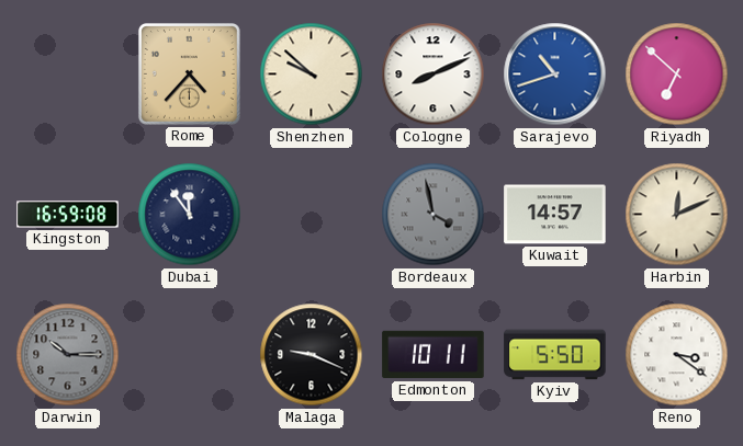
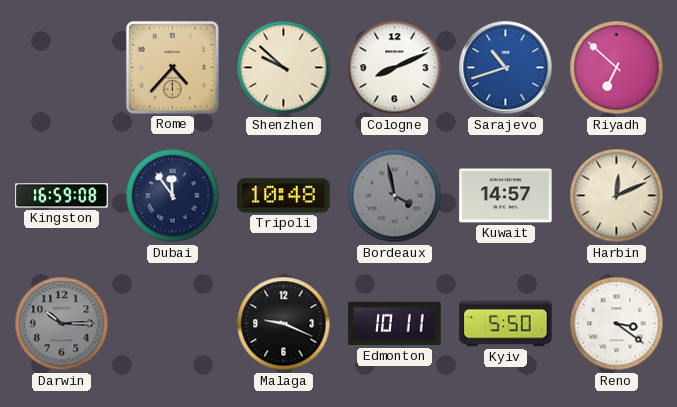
Tripoli: none -> 10:48 (284, 196)
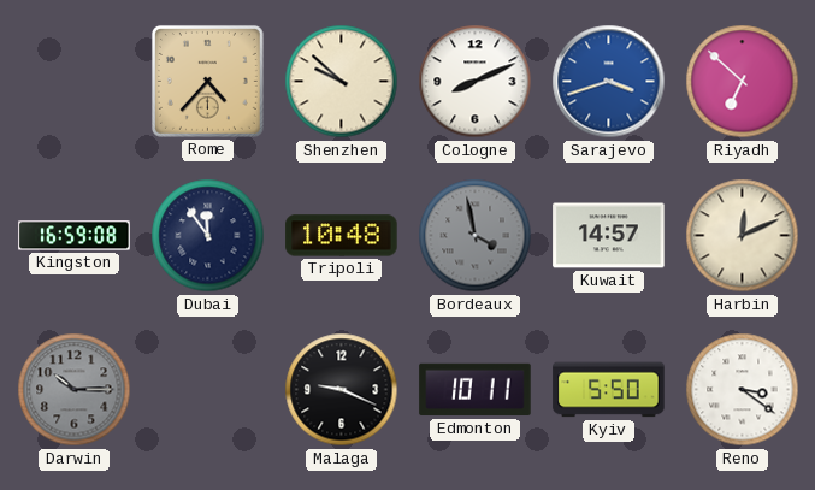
Sarajevo: 10:42 -> 3:42 (609, 82)
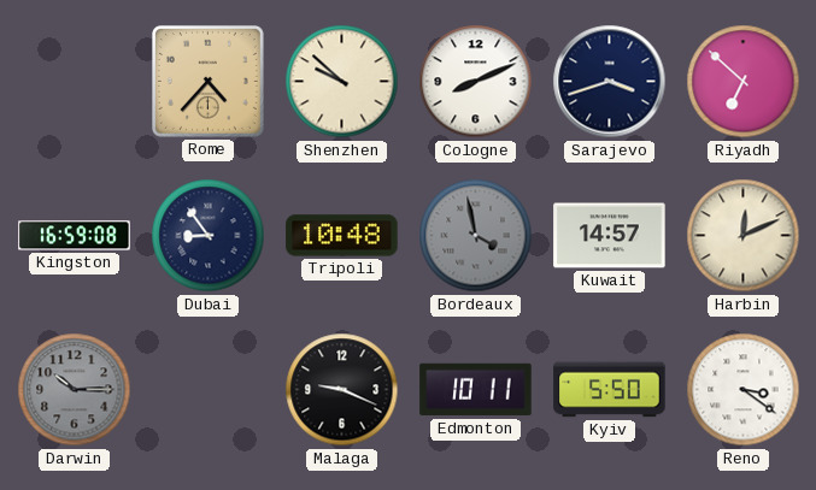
Sarajevo dial: blue -> navy (610, 82)
Dubai: 11:54 -> 8:54 (209, 236)
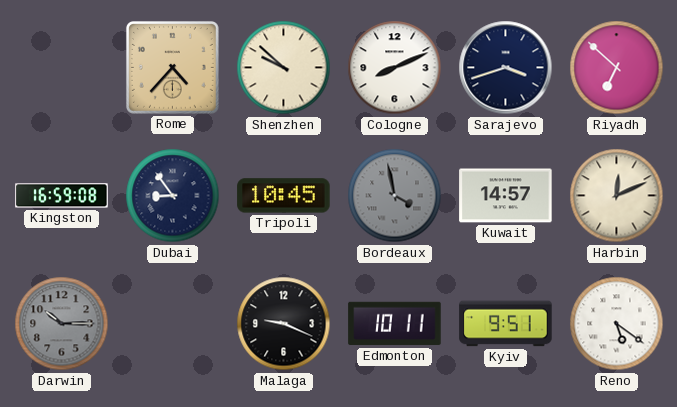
Tripoli: 10:48 -> 10:45 (284, 196)
Kyiv: 5:50 -> 9:51 (506, 324)
Reno: 3:21 -> 5:21 (617, 324)
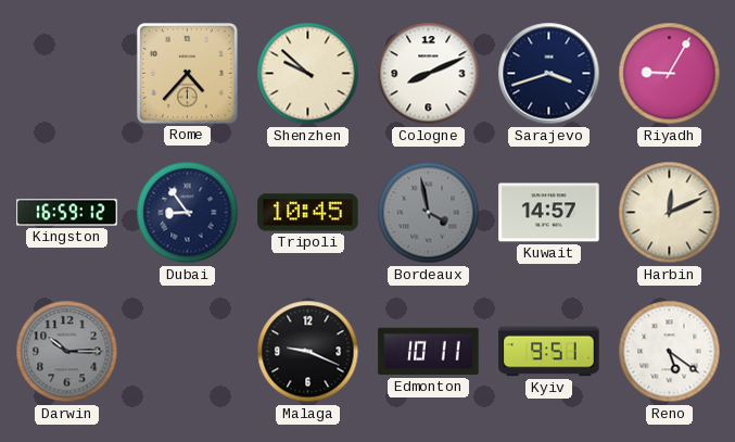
Riyadh: 6:52 -> 9:05 (670, 74)
Kingston: 16:59:08 -> 16:59:12 (67, 213)
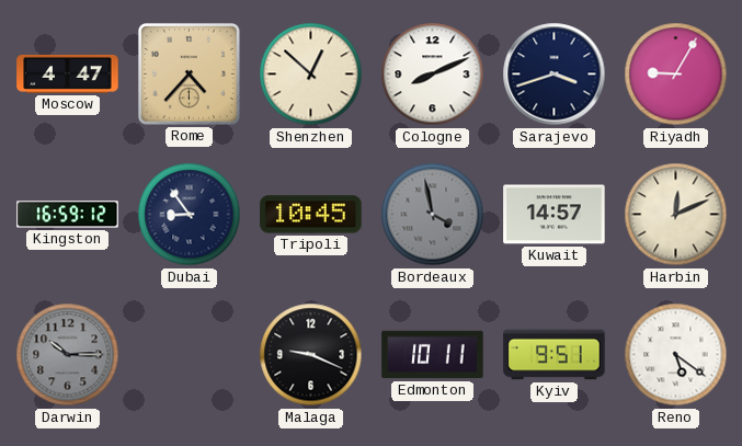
Moscow: none -> 4:47 (68, 73)
Shenzhen: 9:52 -> 12:52 (311, 75)
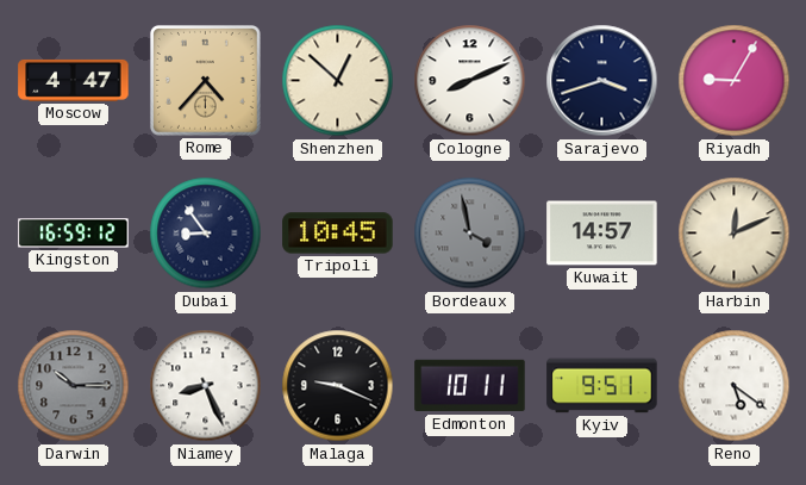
Niamey: none -> 8:26 (206, 386)
